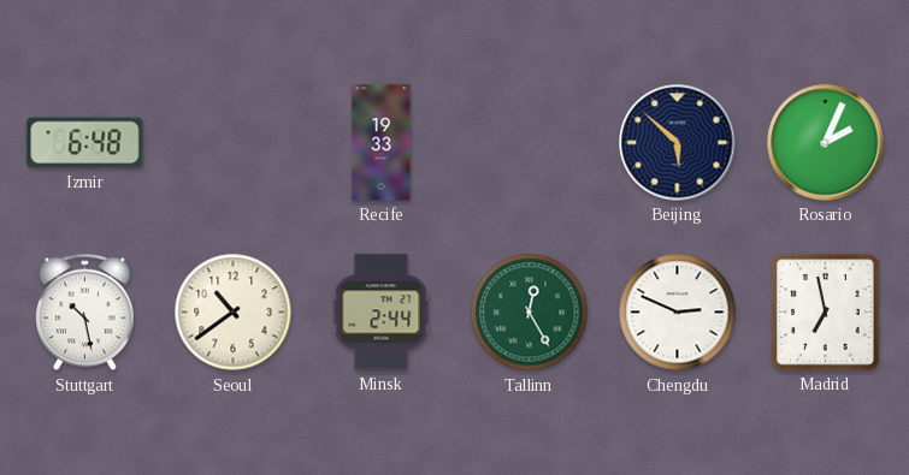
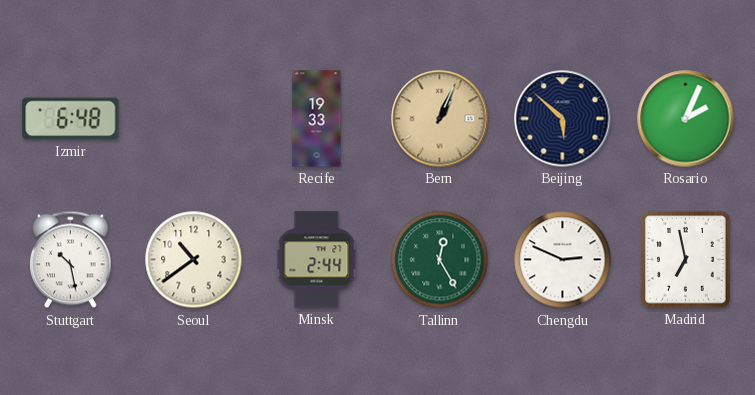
Bern: none -> 1:04 (440, 119)
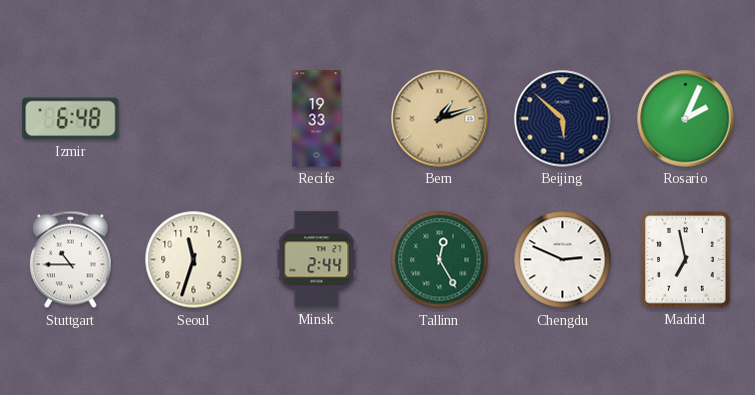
Bern: 1:04 -> 1:12 (440, 119)
Stuttgart: 10:28 -> 10:45 (71, 260)
Seoul: 10:39 -> 11:33 (194, 260)
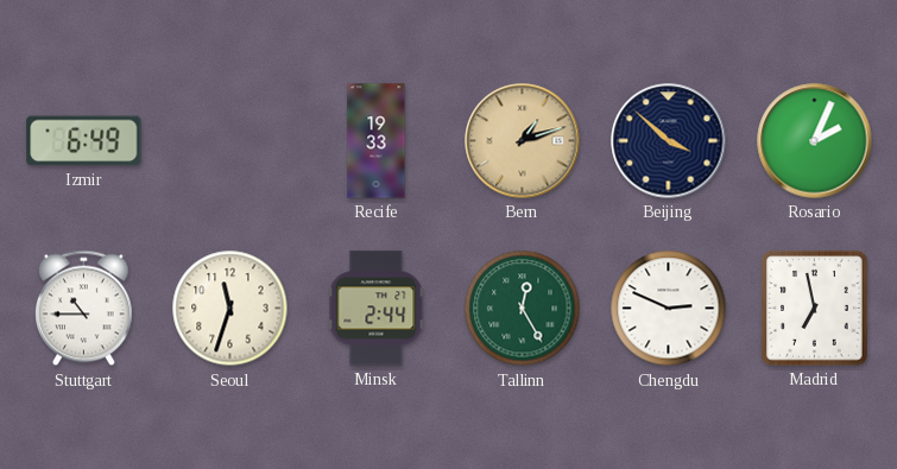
Izmir: 6:48 -> 6:49 (84, 141)
Beijing: 5:52 -> 3:52 (669, 141)
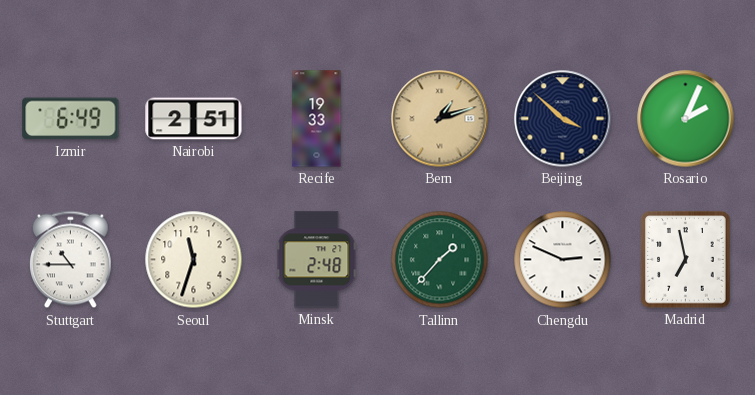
Nairobi: none -> 2:51 (194, 119)
Minsk: 2:44 -> 2:48 (317, 260)
Tallinn: 12:25 -> 1:37 (440, 260)
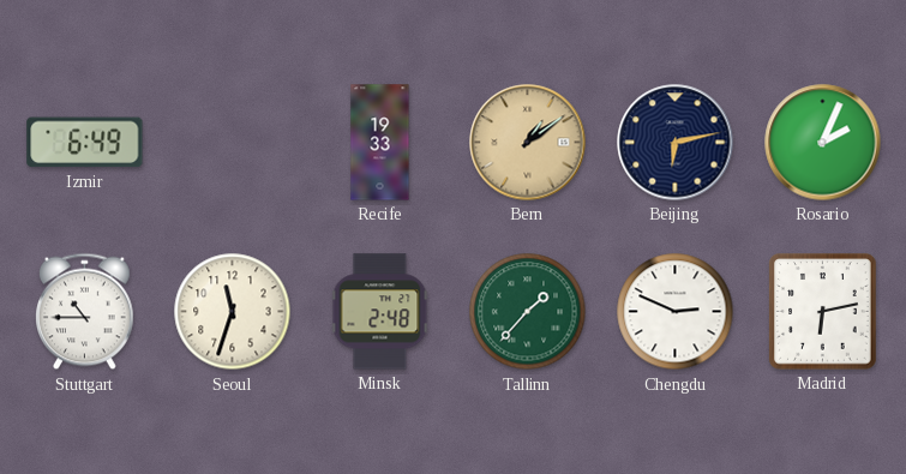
Nairobi: 2:51 -> none (194, 119)
Bern: 1:12 -> 1:09 (528, 143)
Beijing: 3:52 -> 6:13 (676, 143)
Madrid: 6:58 -> 6:13 (823, 312)
